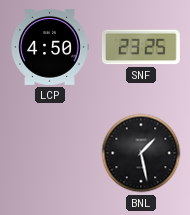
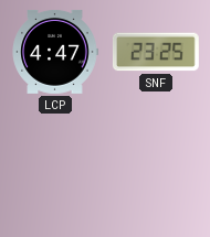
LCP: 4:50 -> 4:47 (55, 52)
BNL: 1:28 -> none (141, 153)
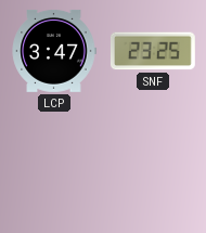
LCP: 4:47 -> 3:47 (54, 51)
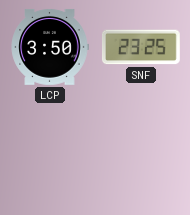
LCP: 3:47 -> 3:50 (50, 47)
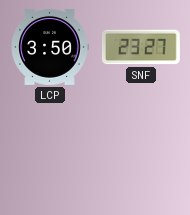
SNF: 23:25 -> 23:27 (141, 47)
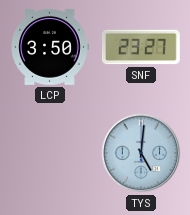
TYS: none -> 5:01 (141, 153)
